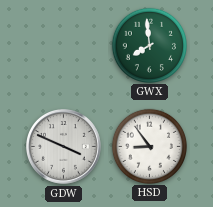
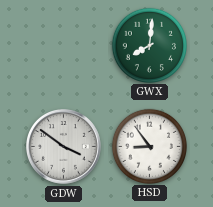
GWX: 7:59 -> 8:01 (149, 45)
GDW: 3:49 -> 3:51 (64, 147)
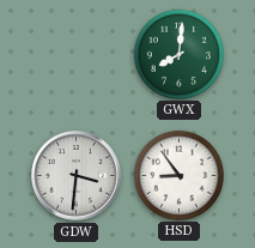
GDW: 3:51 -> 3:31 (77, 176)
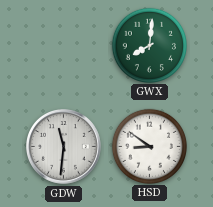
GDW: 3:31 -> 11:31 (64, 147)
HSD: 8:54 -> 8:51 (149, 146)
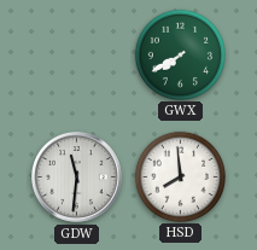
GWX: 8:01 -> 7:40 (180, 54)
HSD: 8:51 -> 7:59 (180, 176)
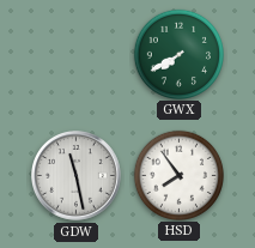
GDW: 11:31 -> 11:28 (77, 176)
HSD: 7:59 -> 7:54 (178, 175)
